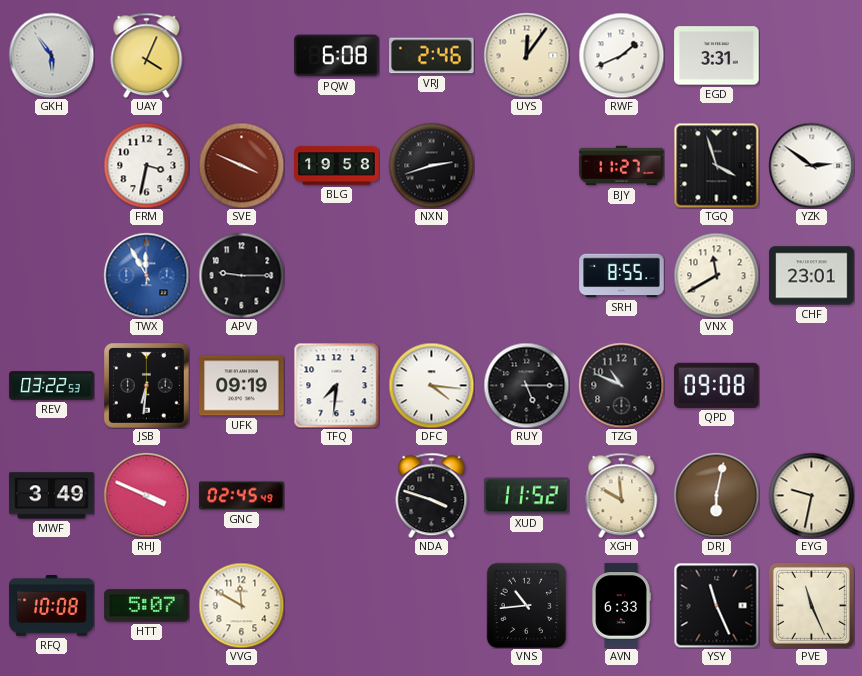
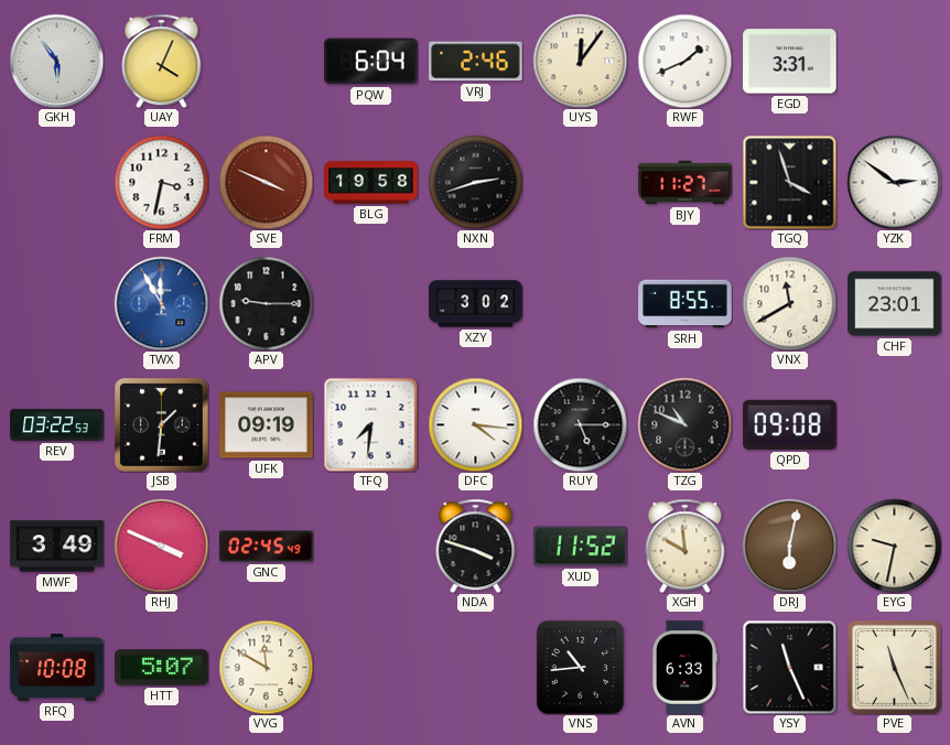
PQW: 6:08 -> 6:04 (371, 62)
XZY: none -> 3:02 (476, 304)
JSB: 6:31 -> 1:31 (162, 425)
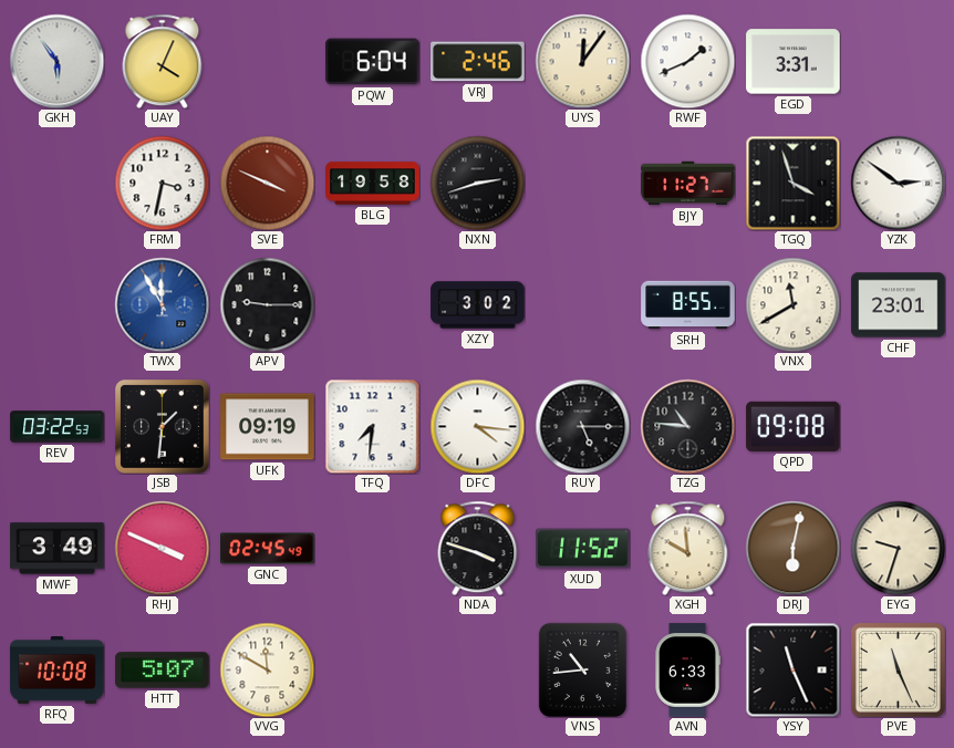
TZG: 10:49 -> 10:46 (687, 426)
EYG: 9:32 -> 9:33 (898, 548)
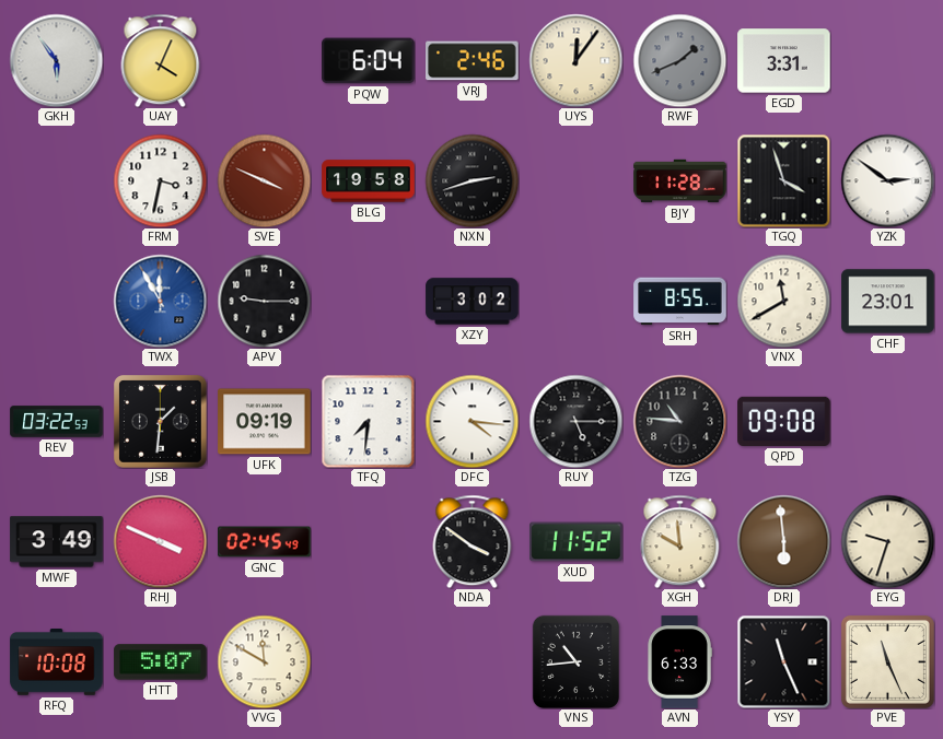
RWF dial: white -> grey (679, 60)
BJY: 11:27 -> 11:28 (680, 181)
NDA: 3:48 -> 3:51 (473, 541)
DRJ: 6:02 -> 5:59 (783, 541)
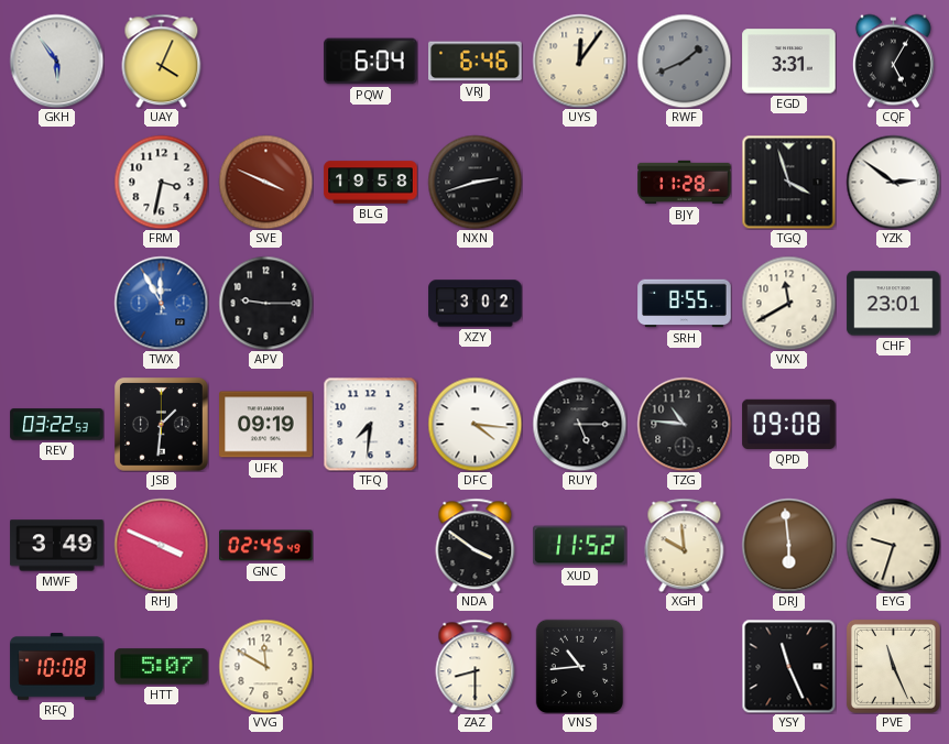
VRJ: 2:46 -> 6:46 (476, 62)
CQF: none -> 5:05 (893, 61)
ZAZ: none -> 8:30 (476, 666)
AVN: 6:33 -> none (679, 662)
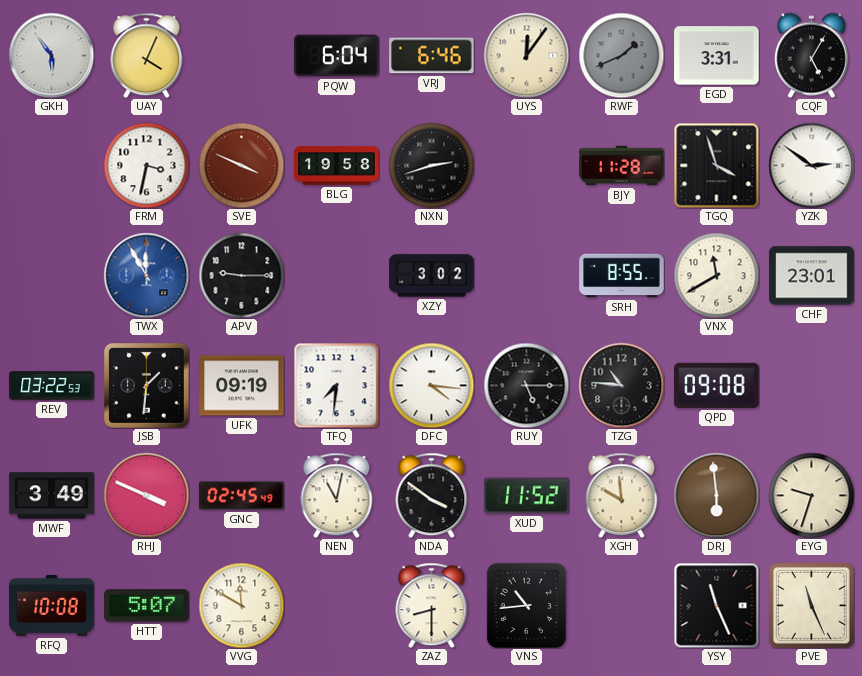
NEN: none -> 11:02 (337, 495)
